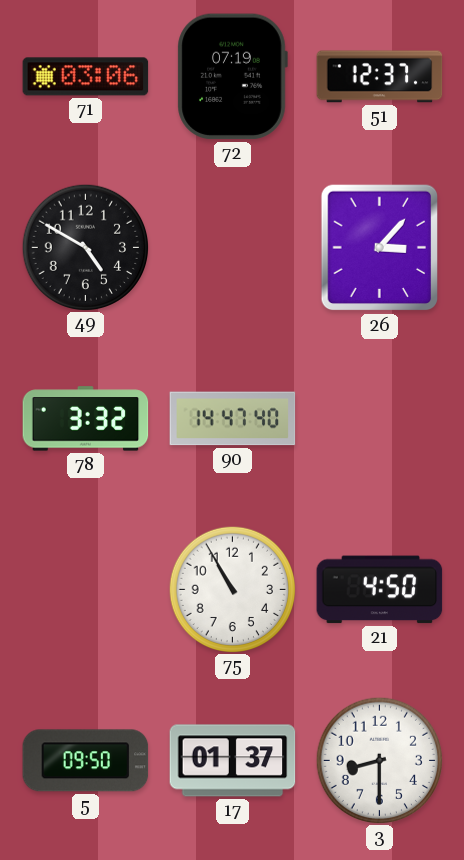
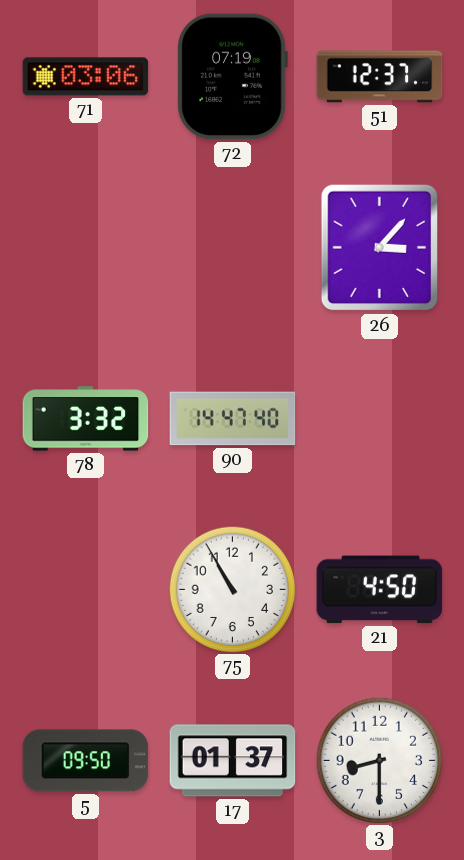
49: 4:50 -> none (85, 247)
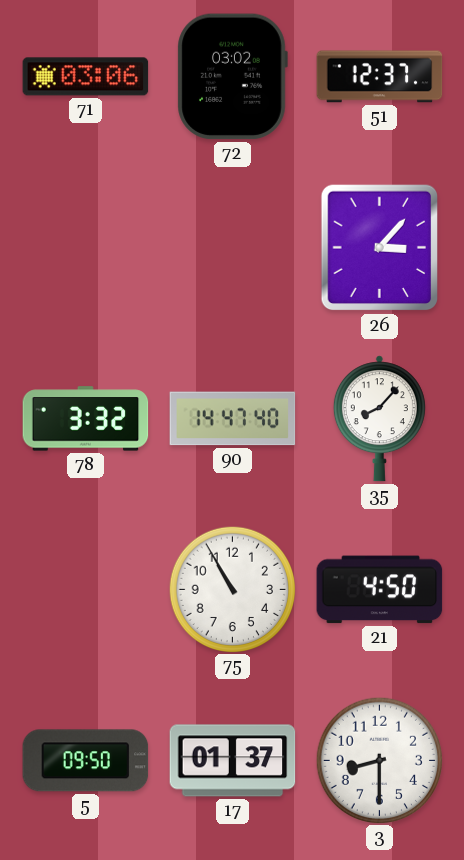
72: 07:19 -> 03:02 (232, 77)
35: none -> 8:07 (379, 419)
